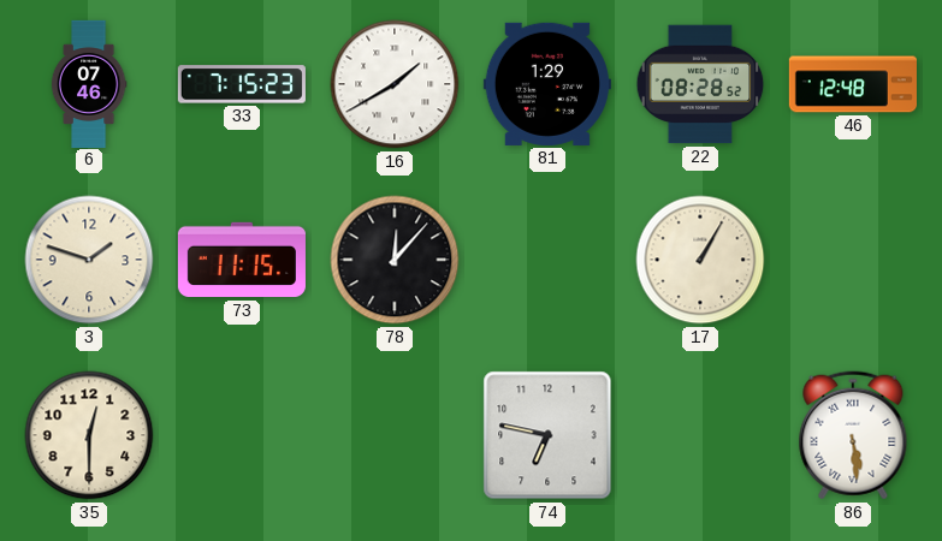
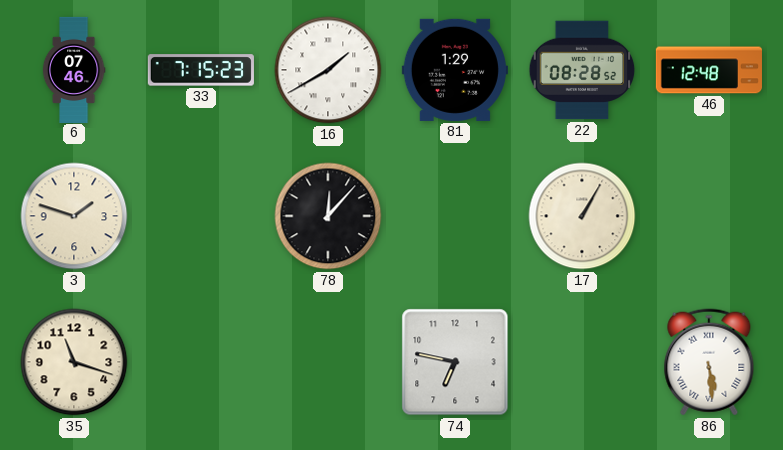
73: 11:15 -> none (242, 260)
35: 12:30 -> 11:18 (74, 362)
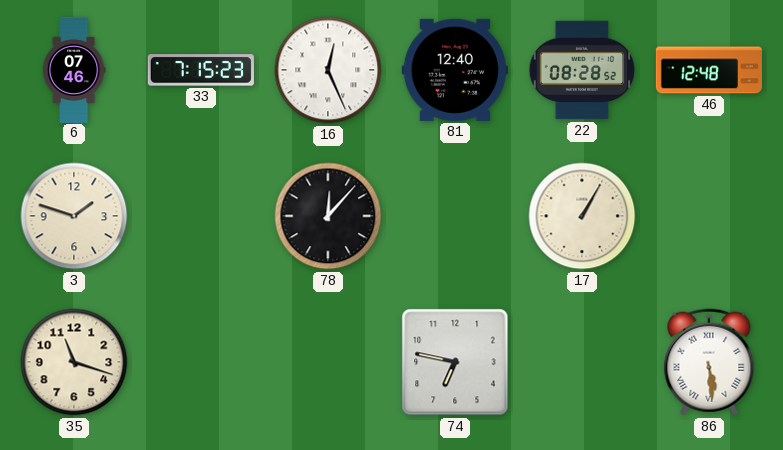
16: 1:40 -> 12:26 (328, 70)
81: 1:29 -> 12:40 (455, 70)
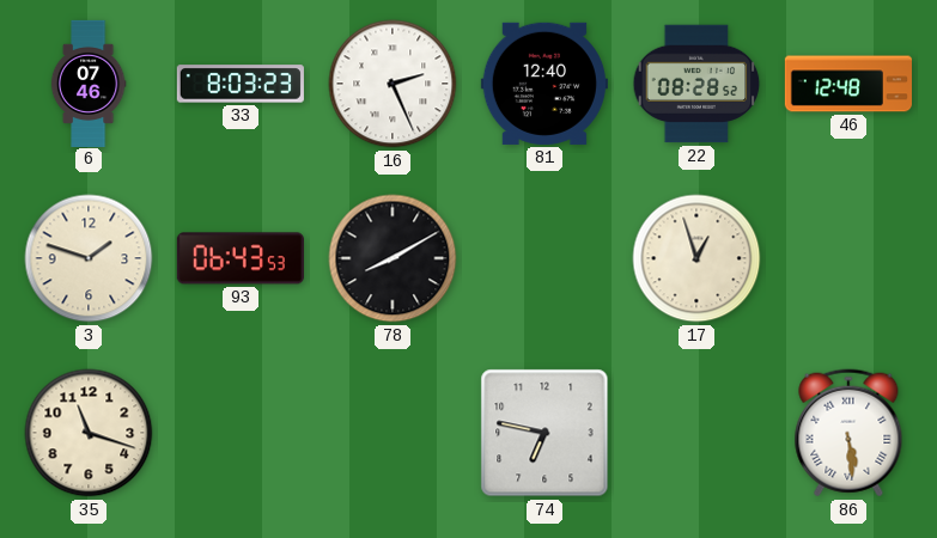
33: 7:15 -> 8:03 (241, 84)
16: 12:26 -> 2:26 (393, 84)
93: none -> 06:43 (241, 258)
78: 12:07 -> 8:10 (393, 258)
17: 1:05 -> 12:57 (696, 258)
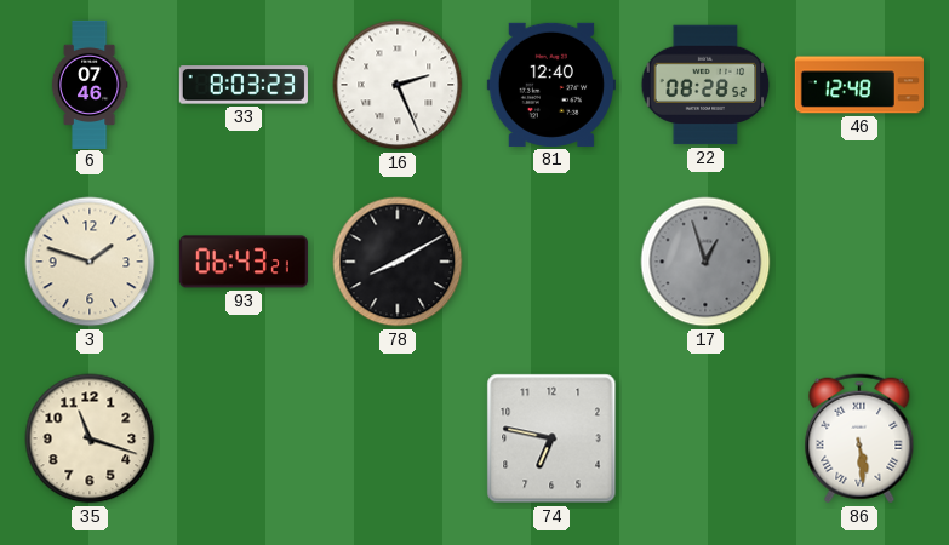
93: 06:43:53 -> 06:43:21 (244, 262)
17 dial: cream -> grey (705, 262)
